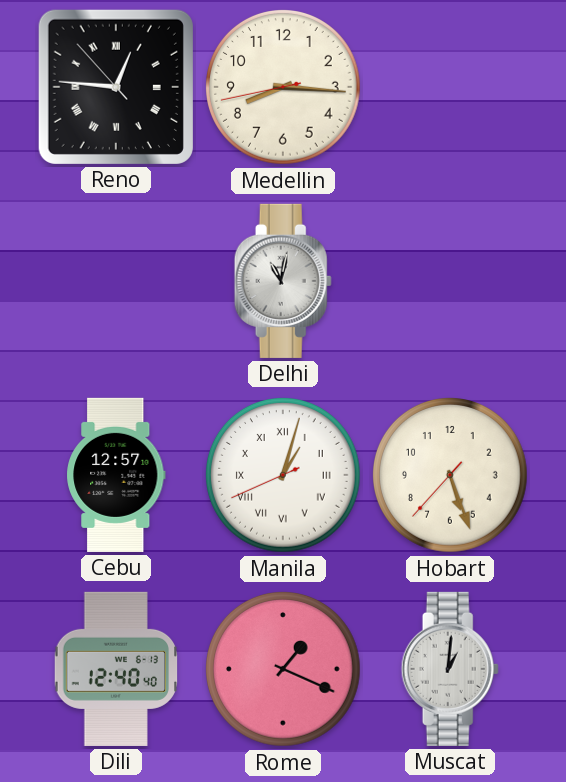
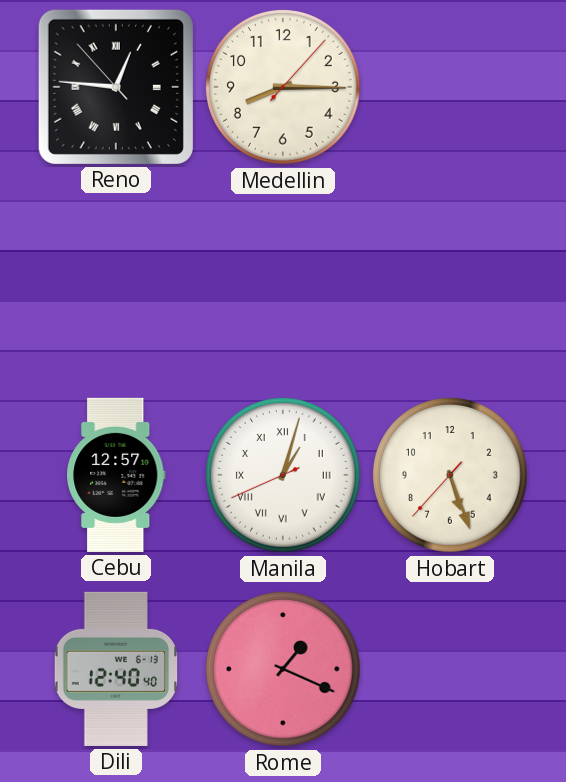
Medellin: 8:15:43 -> 8:15:07 (284, 88)
Delhi: 11:02 -> none (283, 281)
Muscat: 1:01 -> none (450, 669)
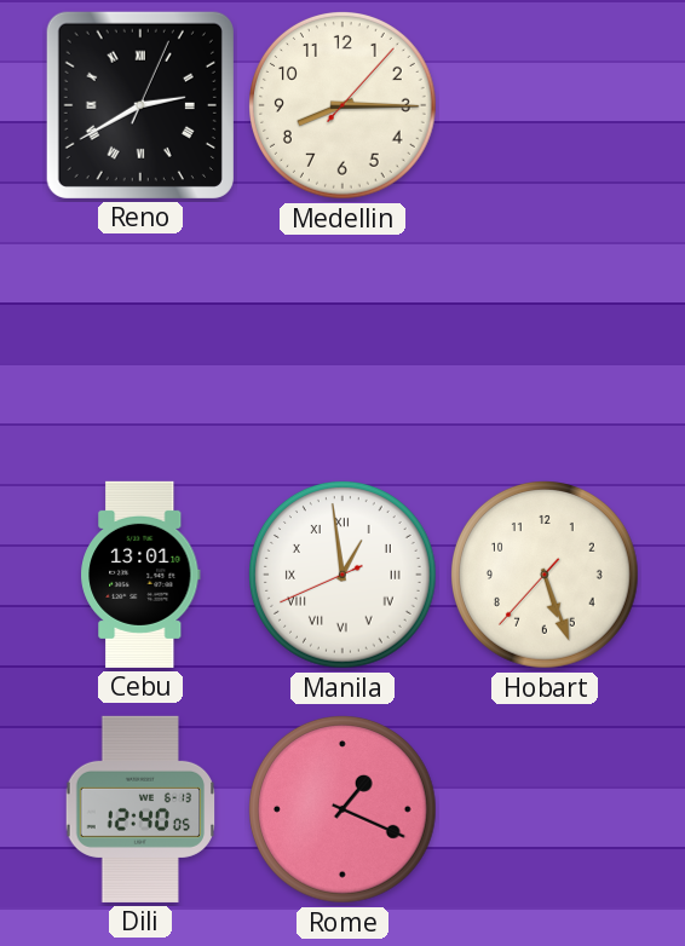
Reno: 12:45 -> 2:40 (140, 105)
Cebu: 12:57 -> 13:01 (142, 575)
Manila: 1:02 -> 12:58 (344, 576)
Dili: 12:40:40 -> 12:40:05 (140, 809)
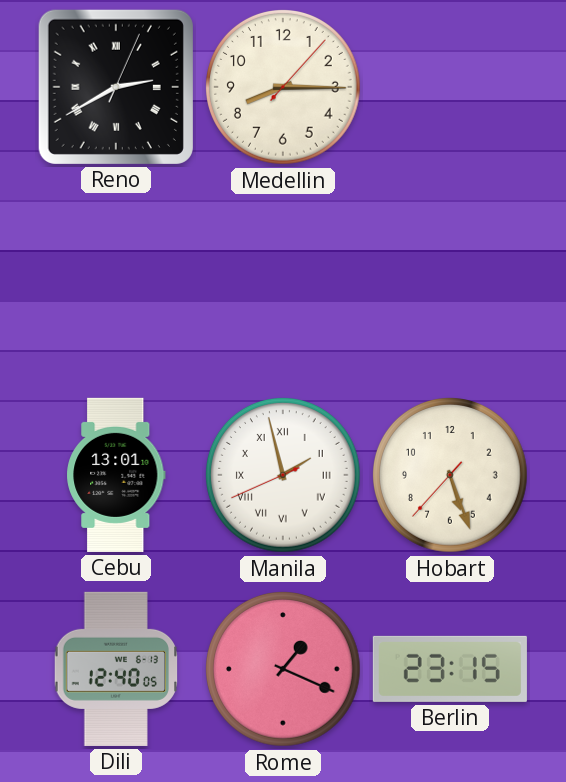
Manila: 12:58 -> 1:57 (284, 476)
Berlin: none -> 23:15 (450, 669)
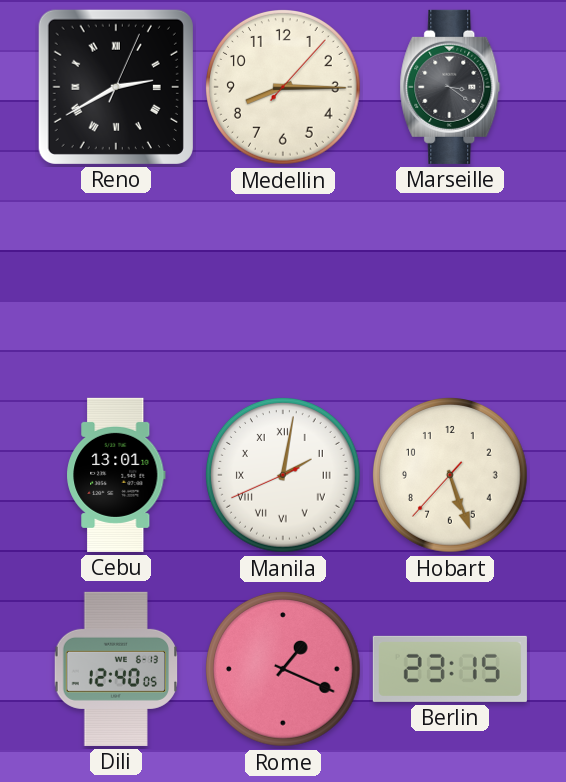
Marseille: none -> 3:21 (450, 87)
Manila: 1:57 -> 2:01 (284, 476)
